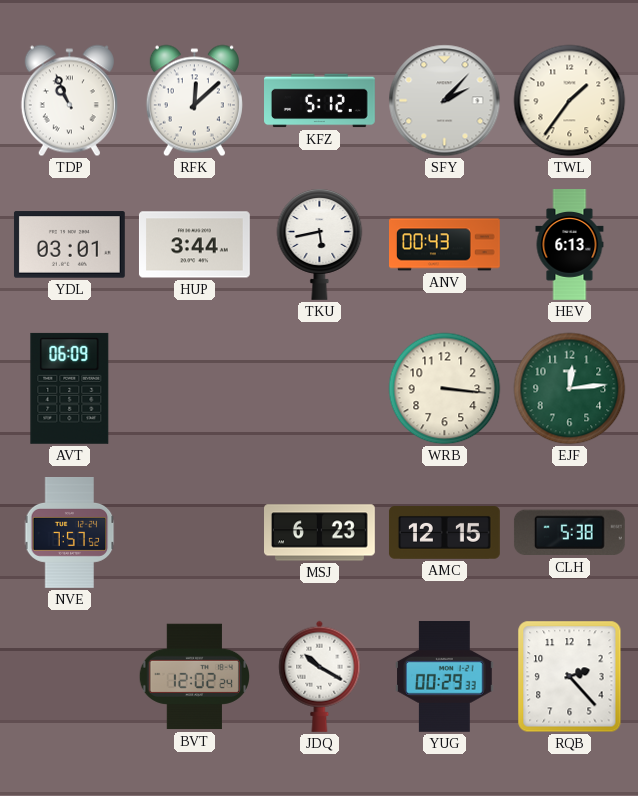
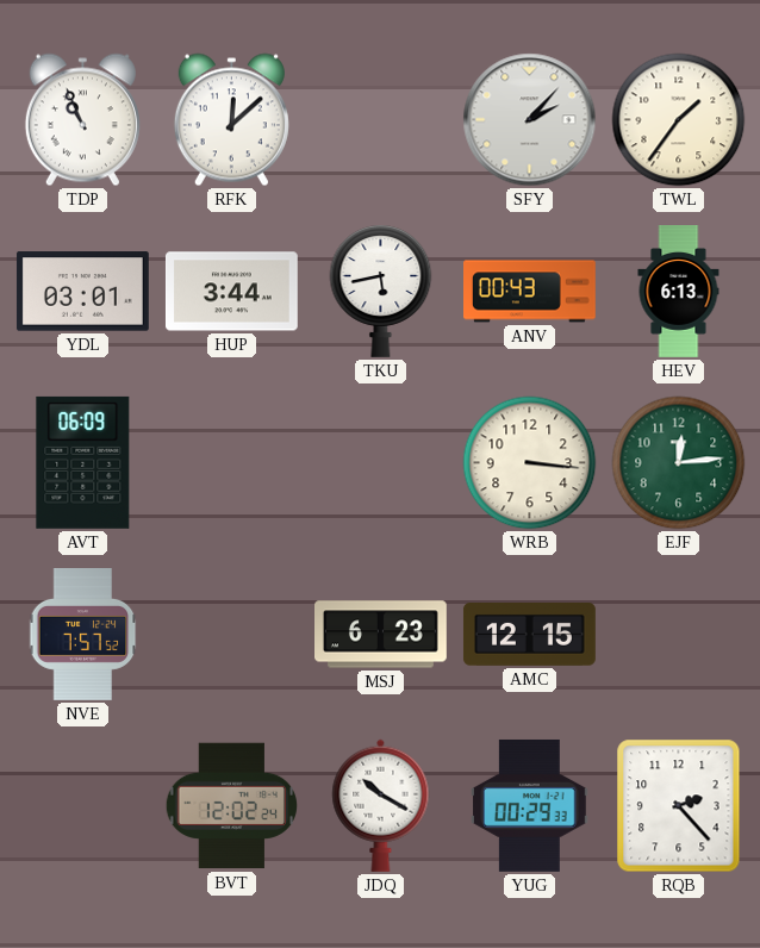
KFZ: 5:12 -> none (320, 101)
CLH: 5:38 -> none (569, 533)
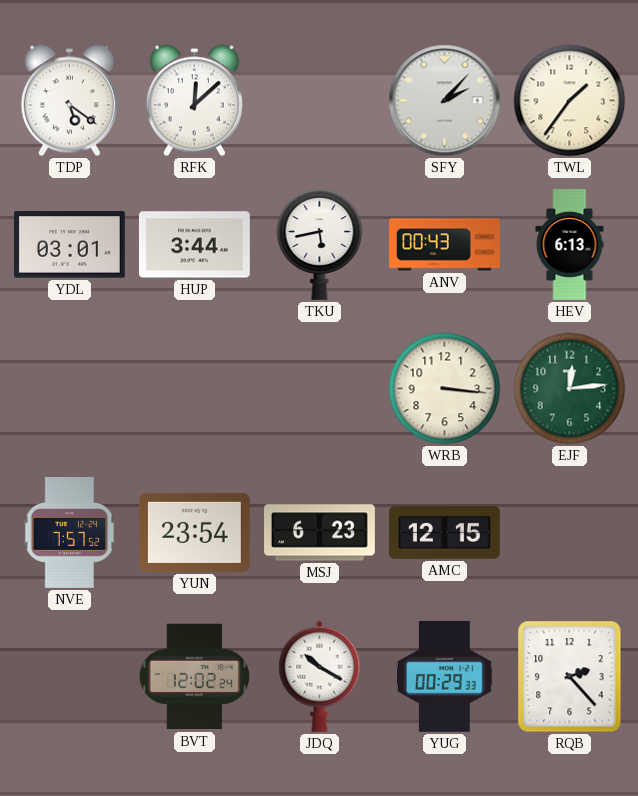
TDP: 10:56 -> 5:21 (69, 101)
AVT: 06:09 -> none (83, 462)
YUN: none -> 23:54 (194, 532)
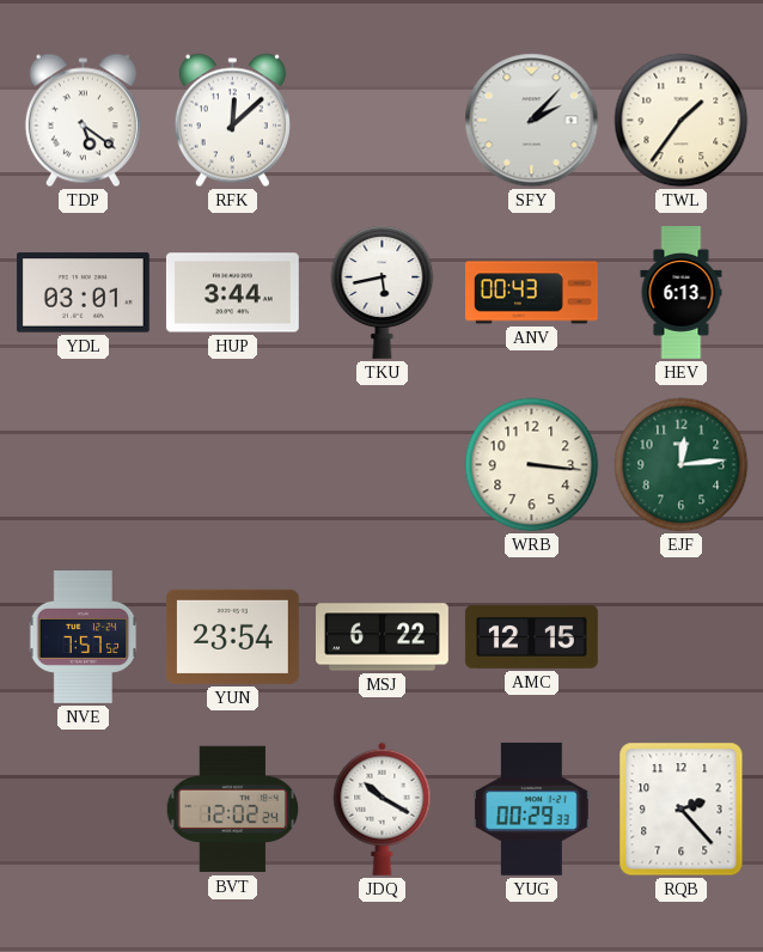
MSJ: 6:23 -> 6:22 (383, 637)
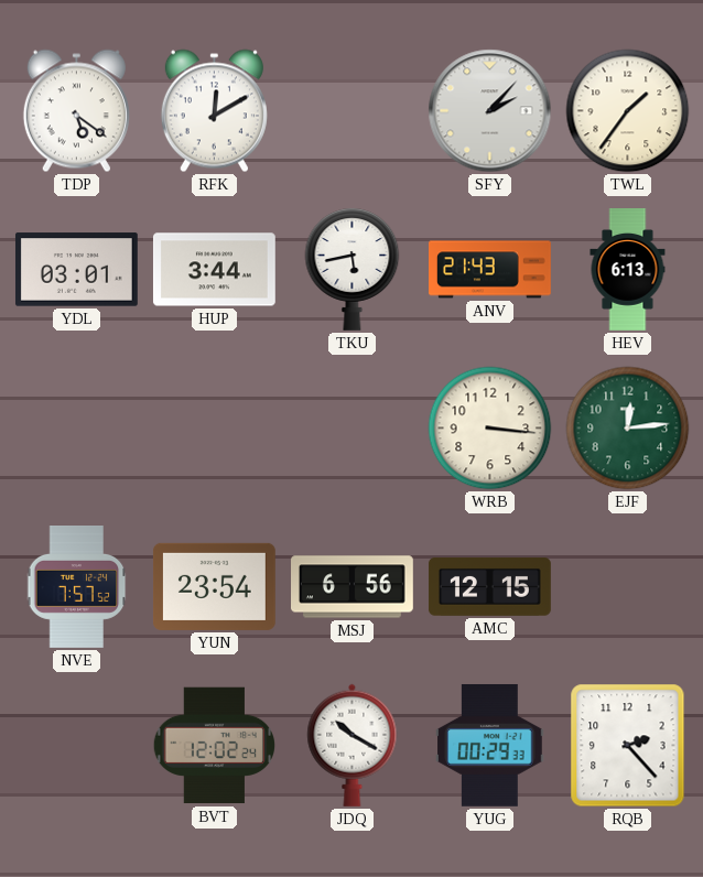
RFK: 12:08 -> 12:10 (214, 111)
ANV: 00:43 -> 21:43 (490, 270)
MSJ: 6:22 -> 6:56 (353, 587)
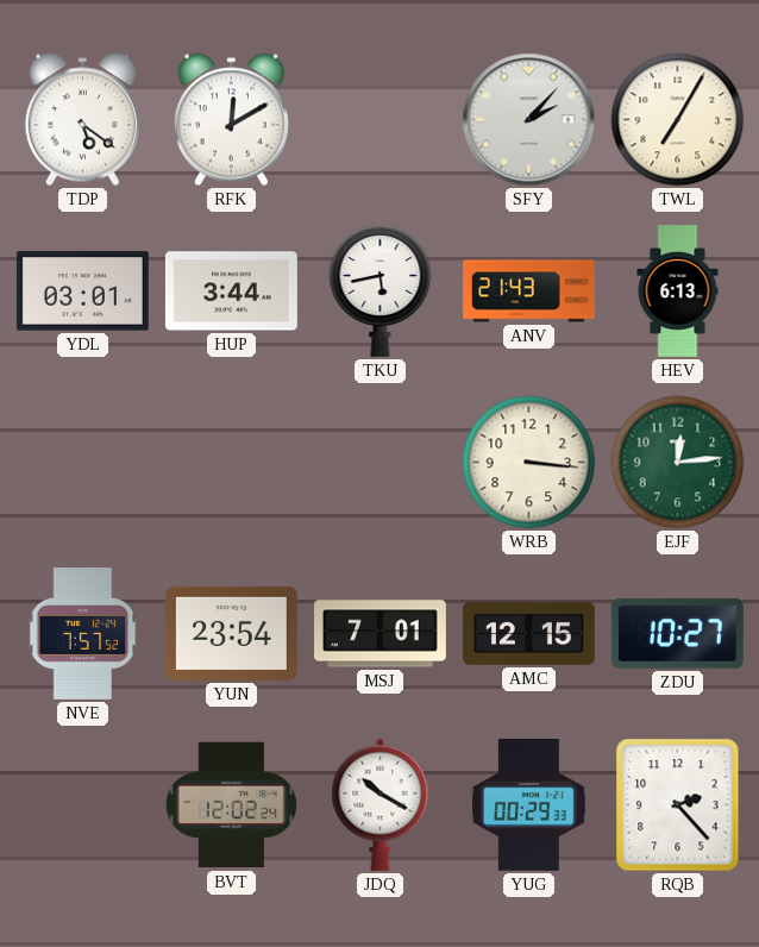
TWL: 1:36 -> 7:05 (678, 120)
MSJ: 6:56 -> 7:01 (381, 634)
ZDU: none -> 10:27 (677, 633)
